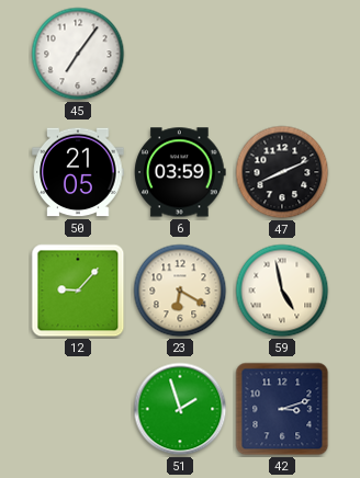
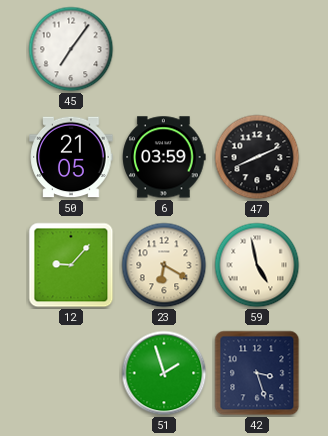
42: 3:12 -> 3:27 (257, 373)
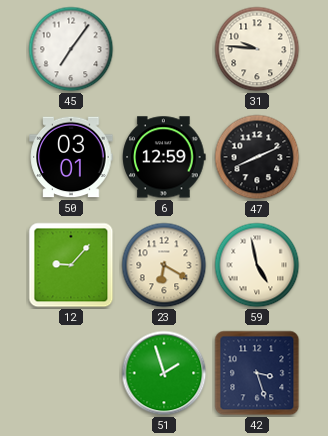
31: none -> 9:46 (257, 49)
50: 21:05 -> 03:01 (71, 157)
6: 03:59 -> 12:59 (164, 157)
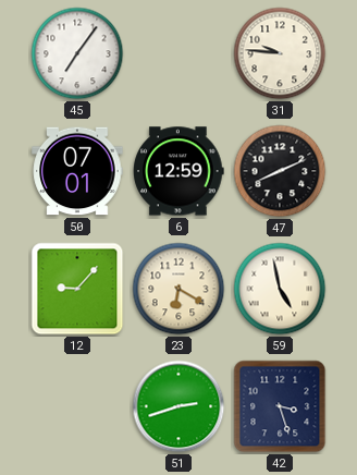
50: 03:01 -> 07:01 (77, 171)
51: 1:57 -> 2:42 (178, 406)
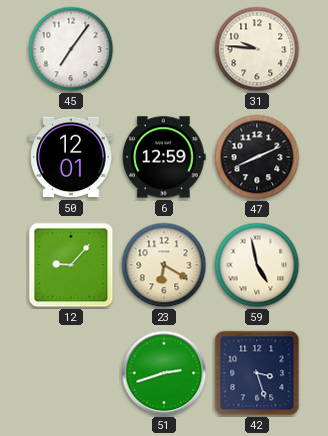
50: 07:01 -> 12:01 (71, 157)
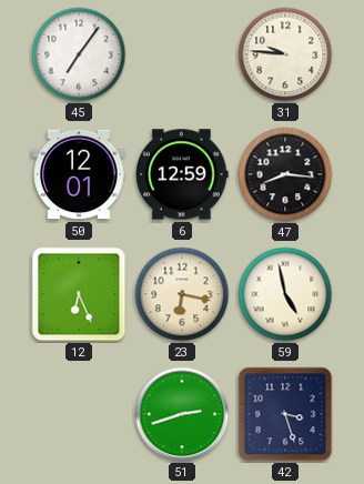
47: 8:11 -> 8:16 (285, 174)
12: 9:07 -> 6:26 (79, 294)
23: 6:20 -> 6:17 (182, 294)
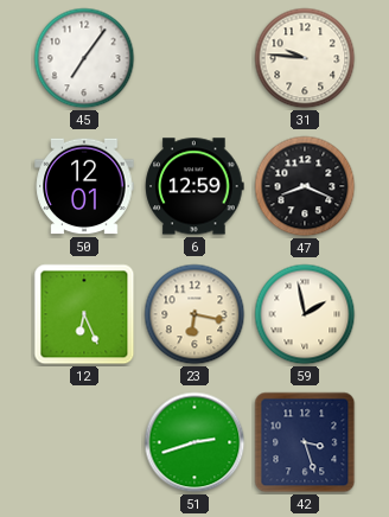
47: 8:16 -> 8:19 (305, 186)
59: 4:58 -> 1:58 (305, 314)
